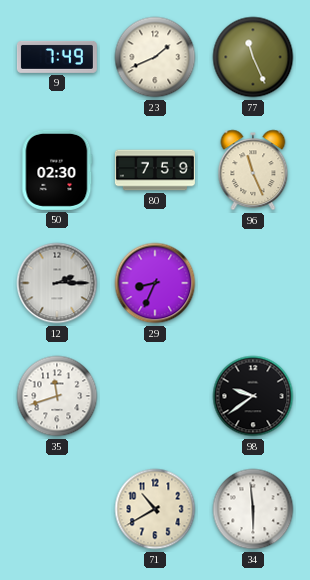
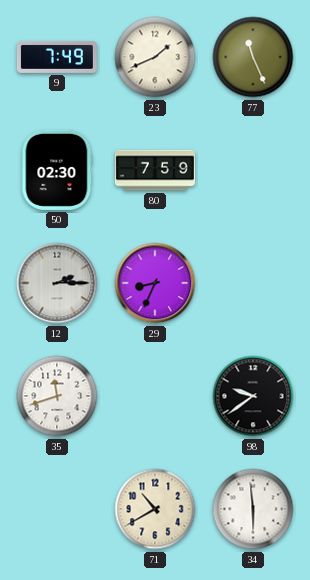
96: 11:26 -> none (253, 170)
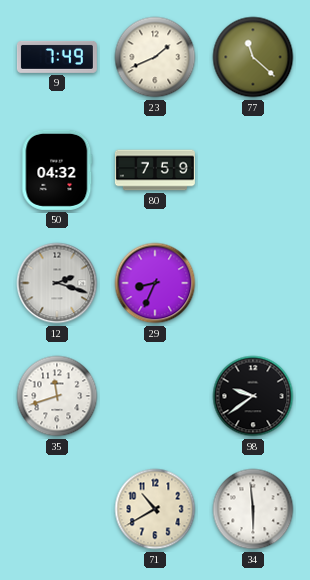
77: 11:26 -> 11:22 (253, 57)
50: 02:30 -> 04:32 (57, 170)
12: 2:15 -> 2:18 (57, 283)
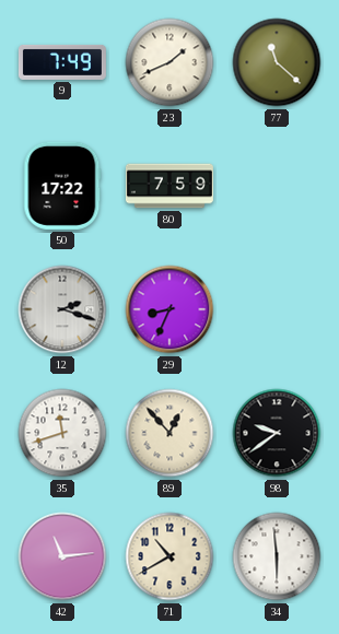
50: 04:32 -> 17:22 (62, 186)
89: none -> 12:53 (169, 433)
42: none -> 11:14 (62, 556)
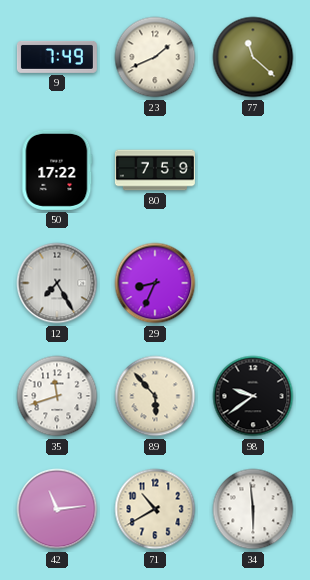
12: 2:18 -> 7:25 (57, 283)
89: 12:53 -> 5:53 (155, 396)
